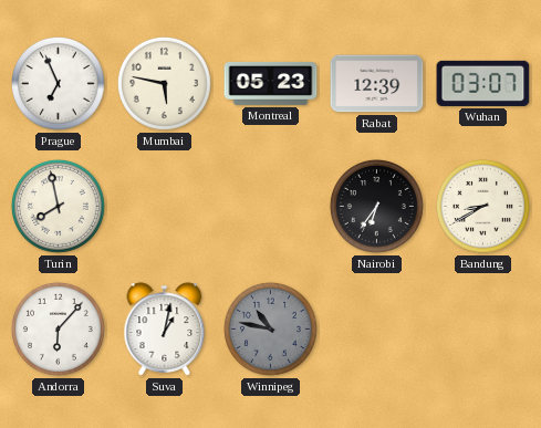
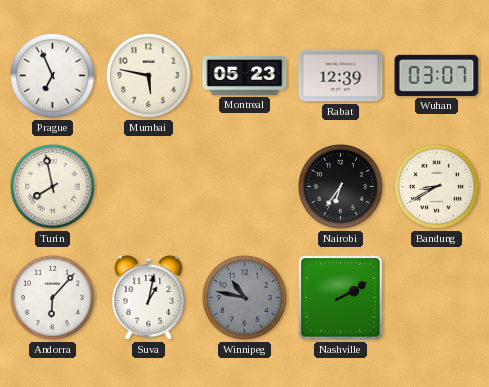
Nashville: none -> 2:10 (341, 298)
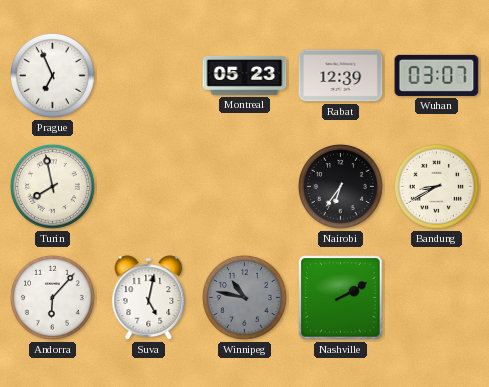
Mumbai: 5:47 -> none (148, 75)
Suva: 1:02 -> 5:02 (149, 298)
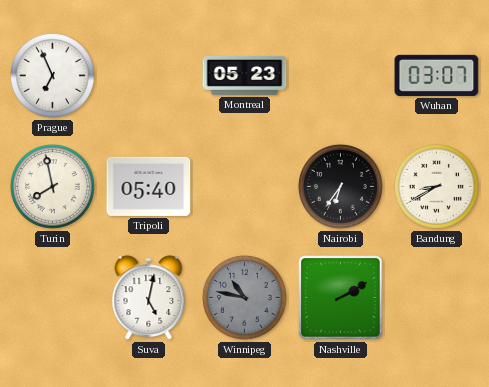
Rabat: 12:39 -> none (341, 76)
Tripoli: none -> 05:40 (149, 186)
Andorra: 6:07 -> none (52, 297)
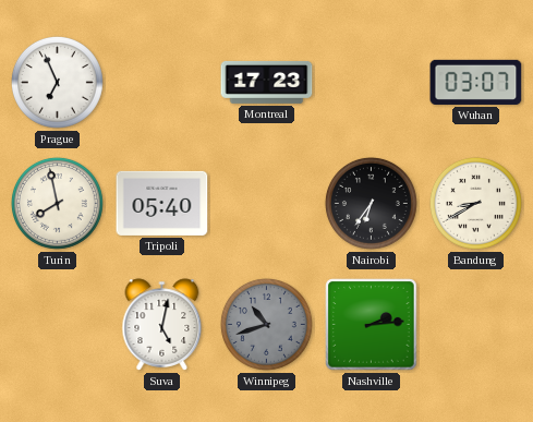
Montreal: 05:23 -> 17:23 (267, 83)
Winnipeg: 10:47 -> 10:42 (266, 324)
Nashville: 2:10 -> 2:14 (372, 325)
